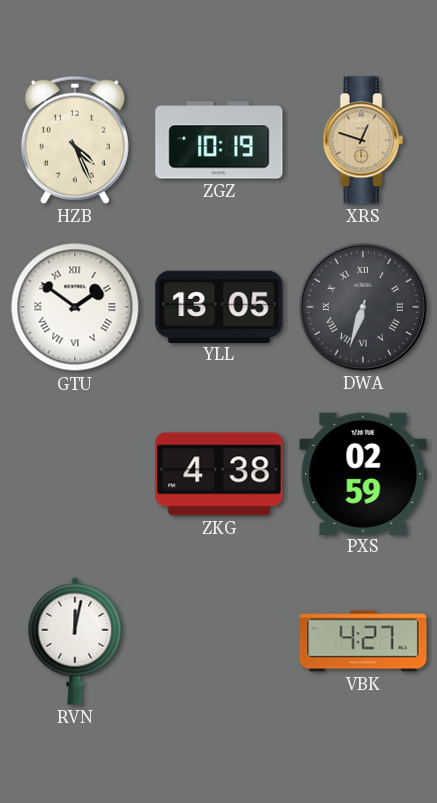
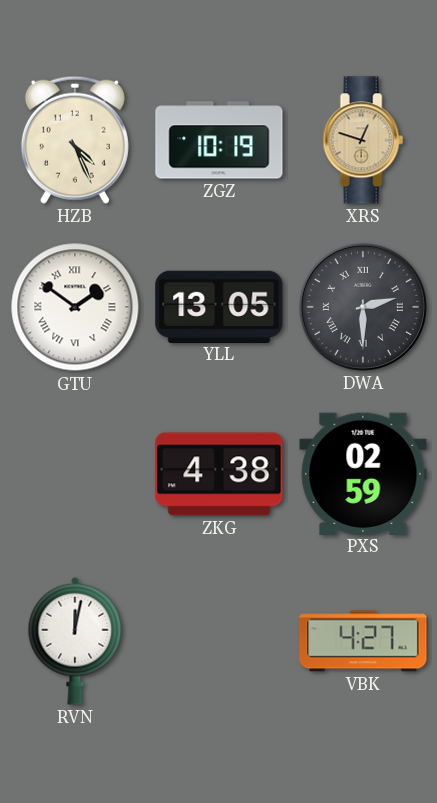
DWA: 6:33 -> 2:30 (363, 307)
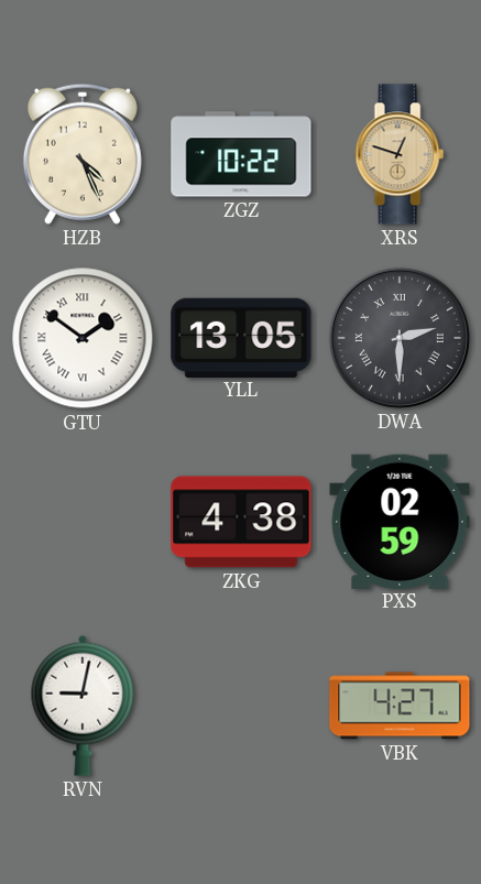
ZGZ: 10:19 -> 10:22 (241, 154)
RVN: 12:02 -> 9:02 (83, 706)
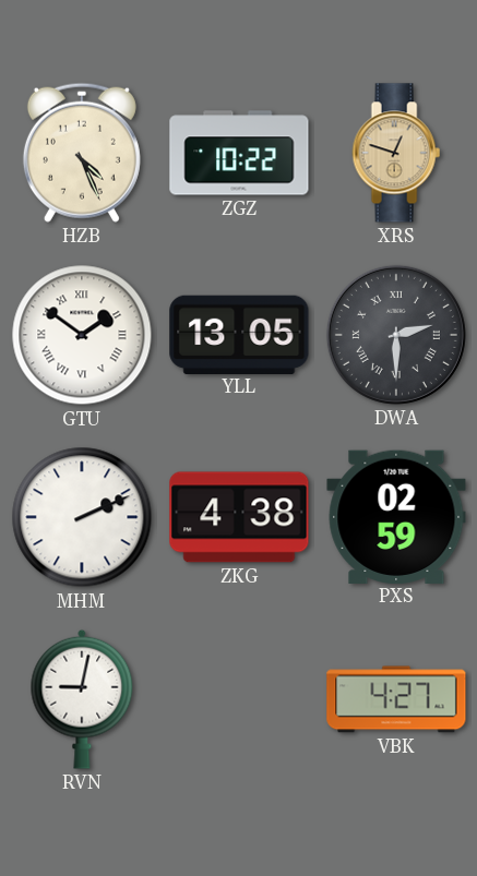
MHM: none -> 2:11 (82, 517)
